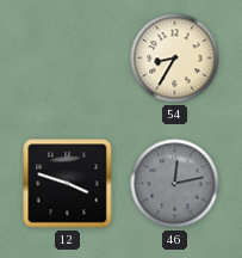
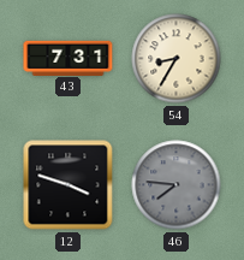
43: none -> 7:31 (69, 58)
46: 12:13 -> 7:46 (177, 185)
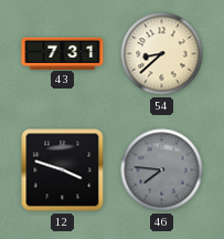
54: 8:35 -> 8:38 (162, 54)
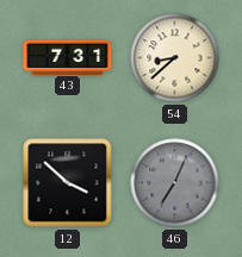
12: 3:48 -> 3:52 (68, 183)
46: 7:46 -> 7:04 (175, 183)
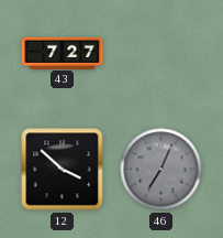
43: 7:31 -> 7:27 (63, 53)
54: 8:38 -> none (175, 58)
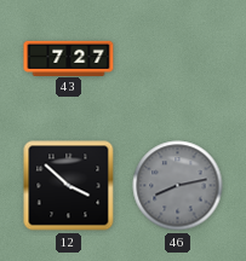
46: 7:04 -> 8:13 (178, 186)
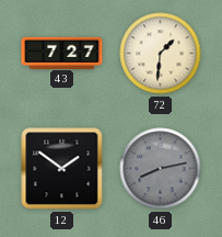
72: none -> 1:31 (161, 54)
12: 3:52 -> 1:51 (62, 169)
